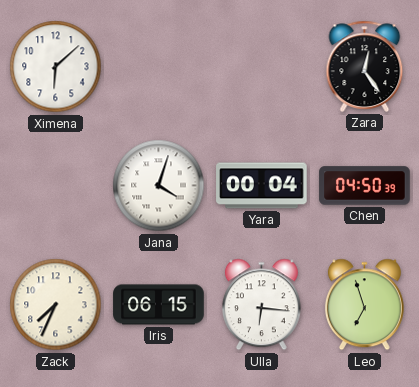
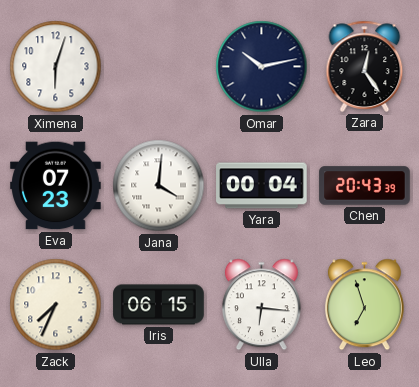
Ximena: 6:08 -> 6:03 (56, 67)
Omar: none -> 10:13 (262, 67)
Eva: none -> 07:23 (56, 186)
Jana: 4:03 -> 4:01 (159, 186)
Chen: 04:50 -> 20:43 (365, 186)
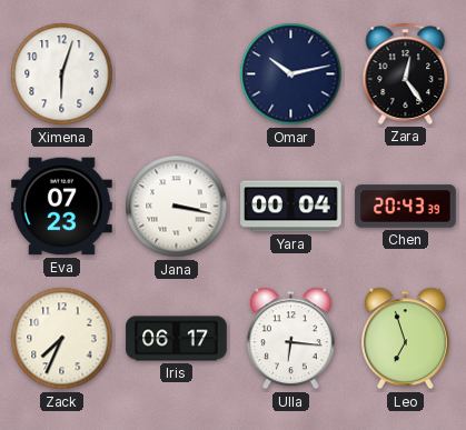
Jana: 4:01 -> 3:17 (177, 207)
Iris: 06:15 -> 06:17 (177, 339)
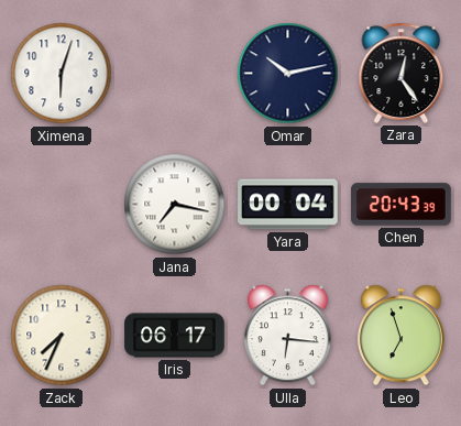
Eva: 07:23 -> none (62, 207)
Jana: 3:17 -> 7:17 (175, 205)
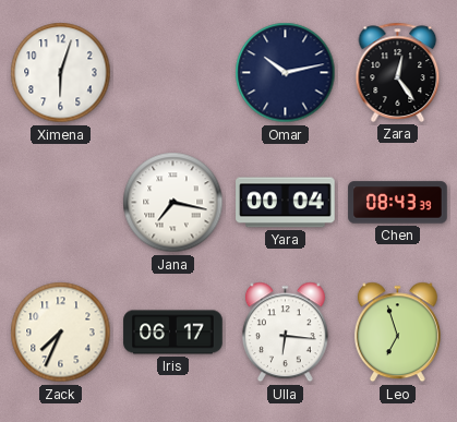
Chen: 20:43 -> 08:43 (398, 203)
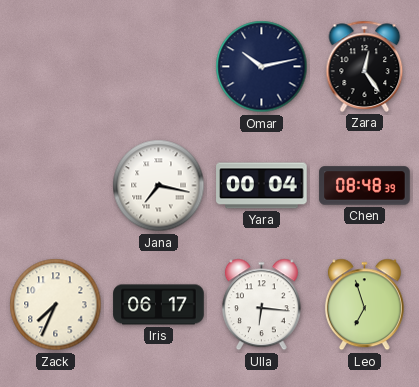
Ximena: 6:03 -> none (61, 73)
Chen: 08:43 -> 08:48 (365, 186)
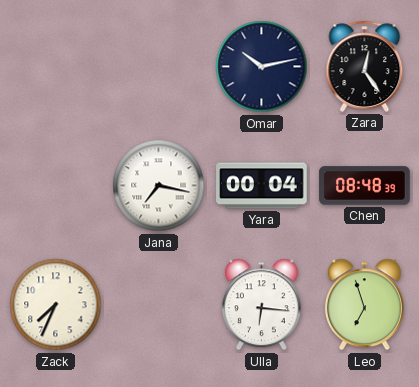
Iris: 06:17 -> none (159, 305)
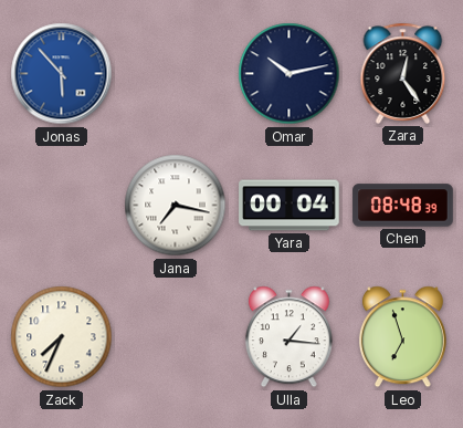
Jonas: none -> 5:53 (62, 74)
Ulla: 6:16 -> 1:16 (288, 337)
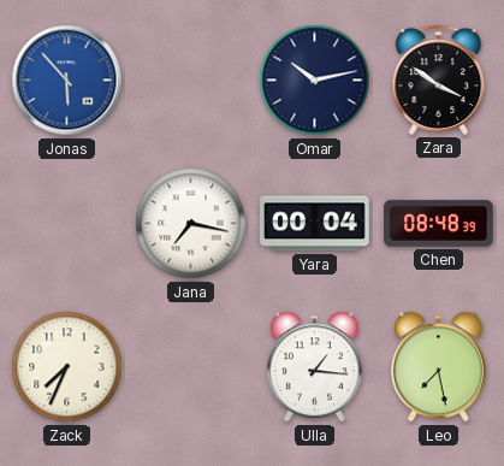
Zara: 12:24 -> 3:51 (439, 79)
Leo: 6:57 -> 7:28 (438, 367)
